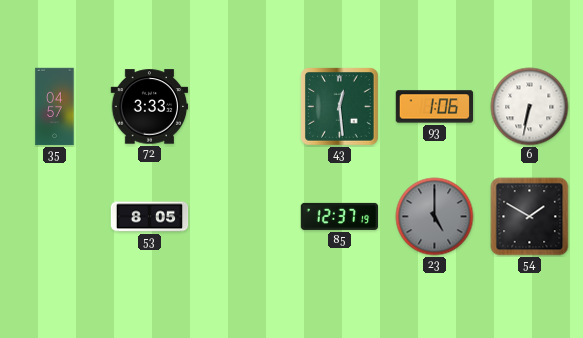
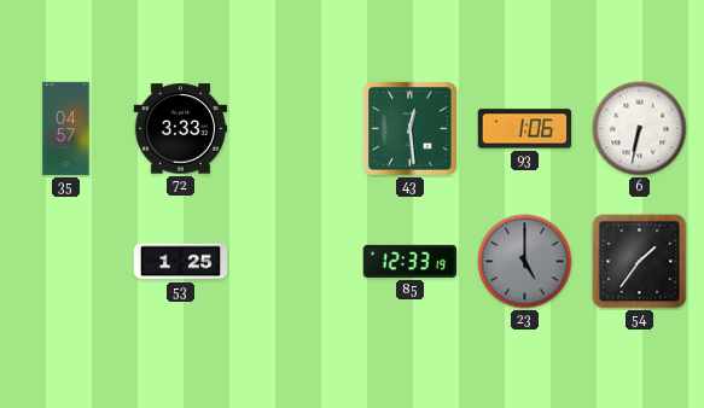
53: 8:05 -> 1:25 (181, 262)
85: 12:37 -> 12:33 (411, 261)
54: 1:50 -> 1:36 (640, 262)
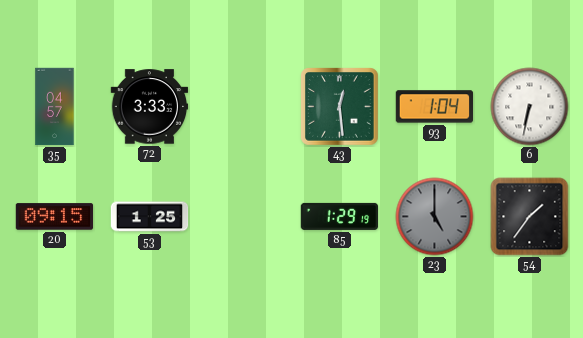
93: 1:06 -> 1:04 (435, 107)
20: none -> 09:15 (55, 217)
85: 12:33 -> 1:29 (340, 216)
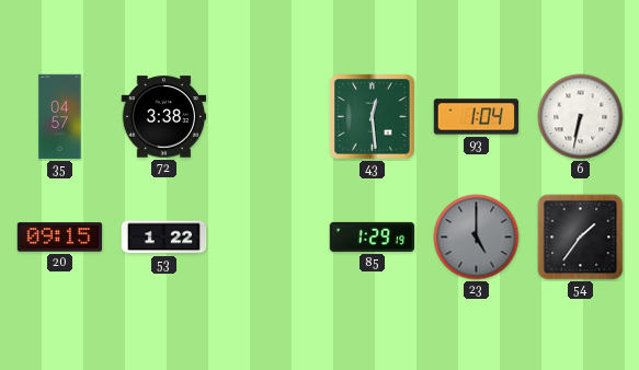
72: 3:33 -> 3:38 (164, 117)
53: 1:25 -> 1:22 (164, 238)
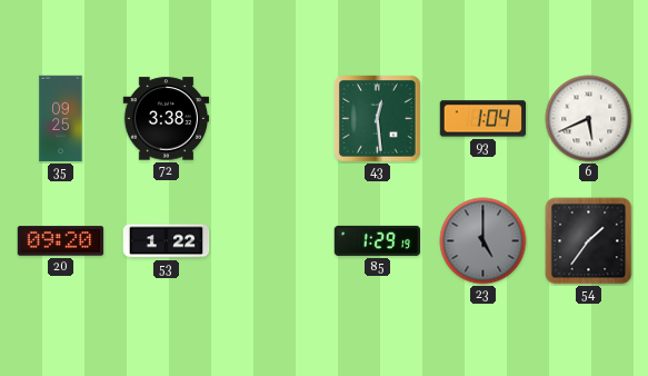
35: 04:57 -> 09:25 (61, 119)
6: 6:32 -> 5:41 (589, 119)
20: 09:15 -> 09:20 (61, 241)
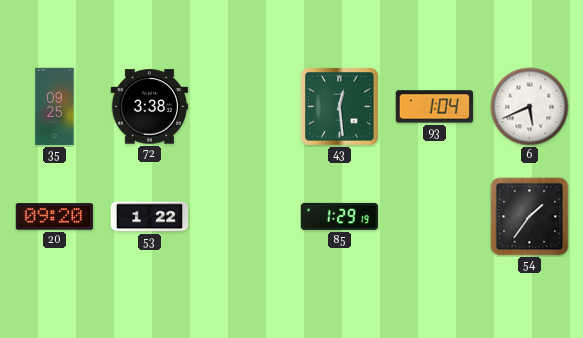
23: 5:00 -> none (483, 241)
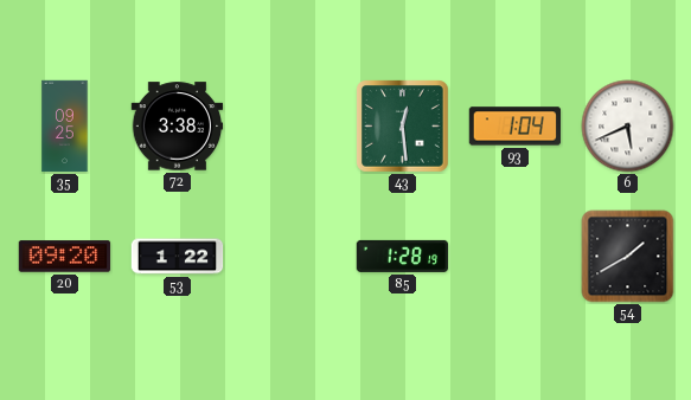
85: 1:29 -> 1:28 (403, 256)
54: 1:36 -> 1:40 (628, 257)
